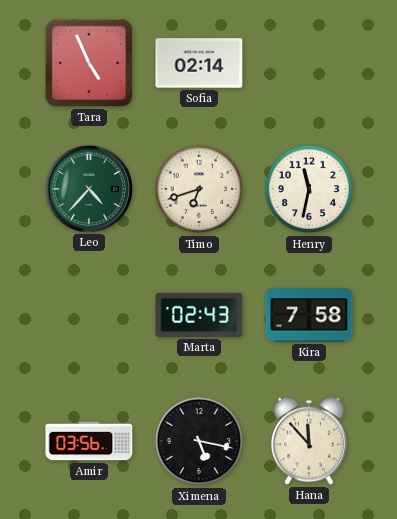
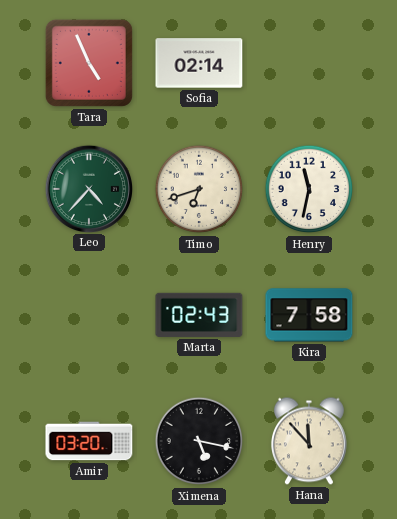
Amir: 03:56 -> 03:20 (89, 441)
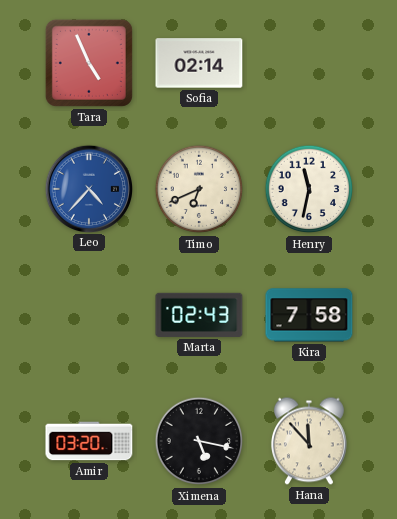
Leo dial: green -> blue (88, 188)
Timo: 6:42 -> 6:41 (199, 189)
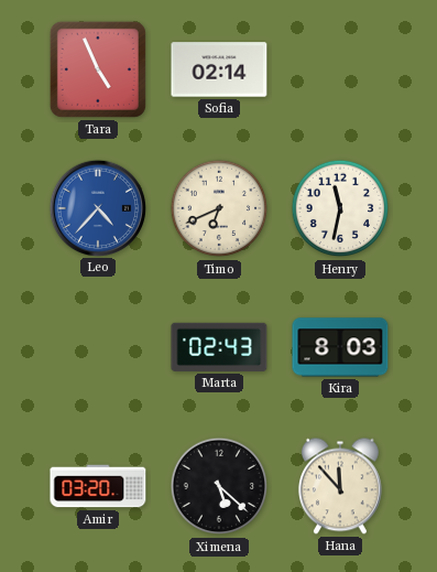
Kira: 7:58 -> 8:03 (340, 347)
Ximena: 5:17 -> 5:22 (219, 486)
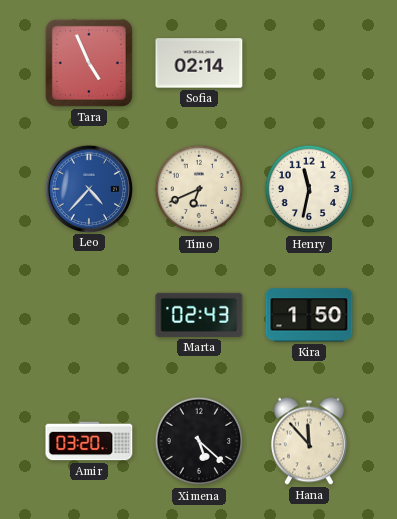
Kira: 8:03 -> 1:50 (309, 315)
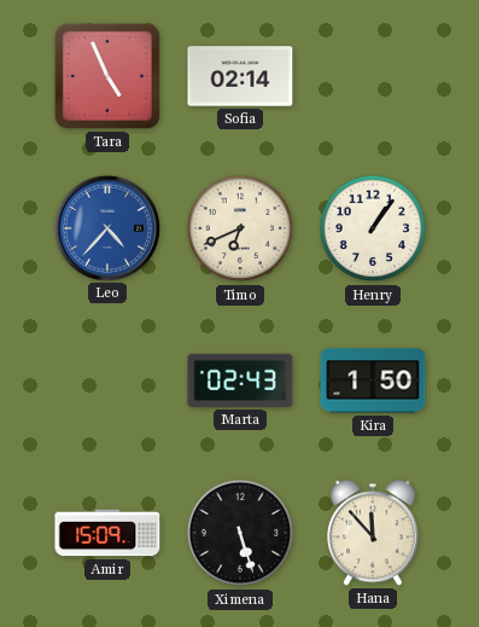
Henry: 11:32 -> 1:06 (373, 228)
Amir: 03:20 -> 15:09 (107, 533)
Ximena: 5:22 -> 5:27 (240, 533)
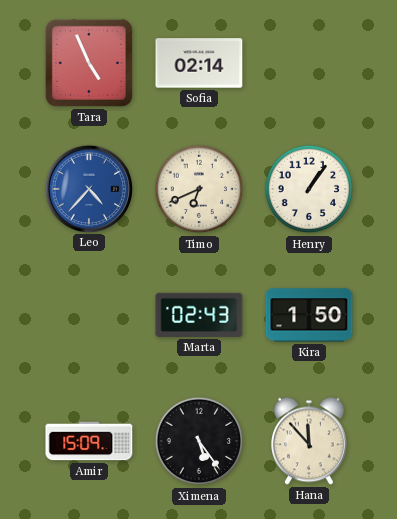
Ximena: 5:27 -> 5:24 (199, 441)
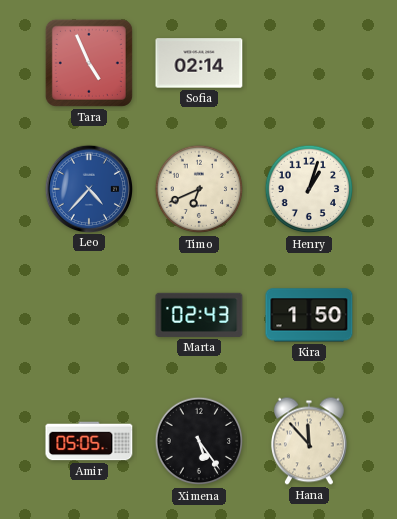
Henry: 1:06 -> 1:03 (309, 189)
Amir: 15:09 -> 05:05 (89, 441)
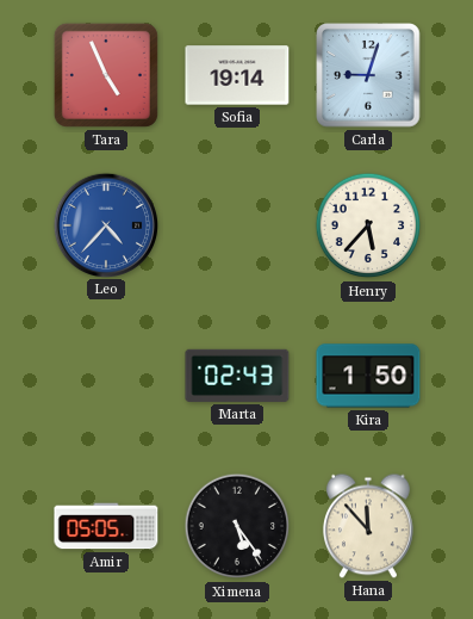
Sofia: 02:14 -> 19:14 (237, 75)
Carla: none -> 9:03 (368, 75)
Timo: 6:41 -> none (199, 189)
Henry: 1:03 -> 5:37 (368, 225)
